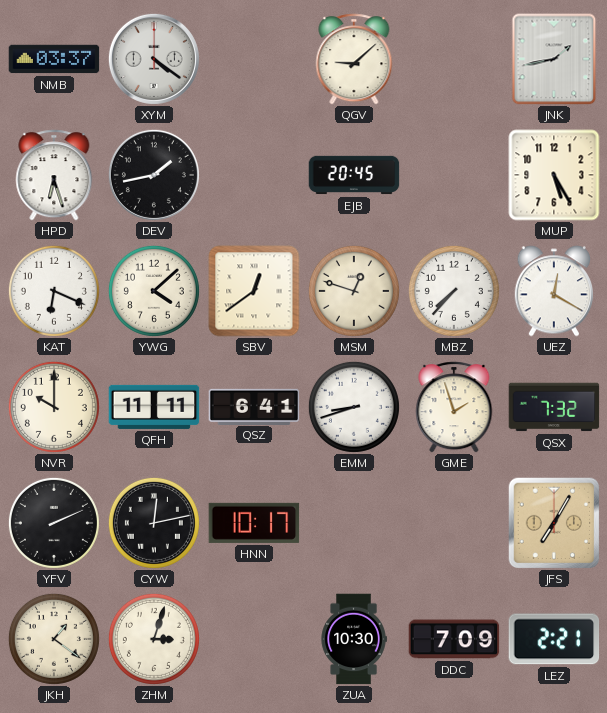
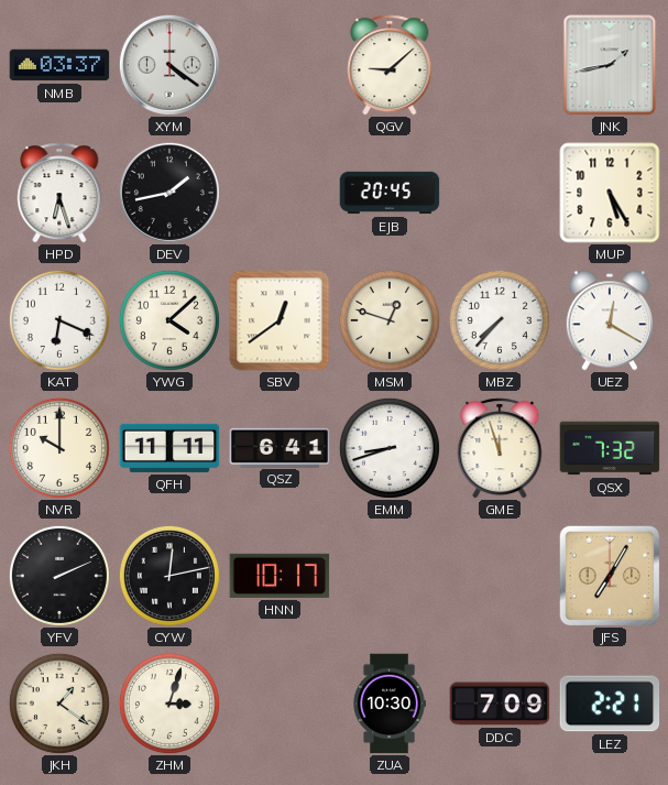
GME: 1:57 -> 11:57 (500, 448)
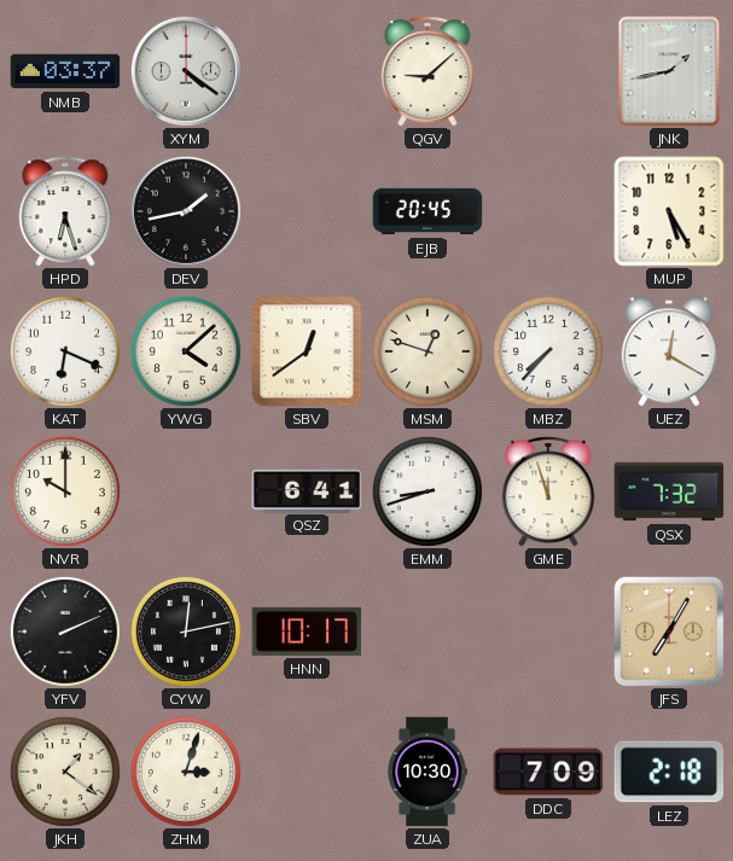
QFH: 11:11 -> none (169, 448)
LEZ: 2:21 -> 2:18 (669, 772)
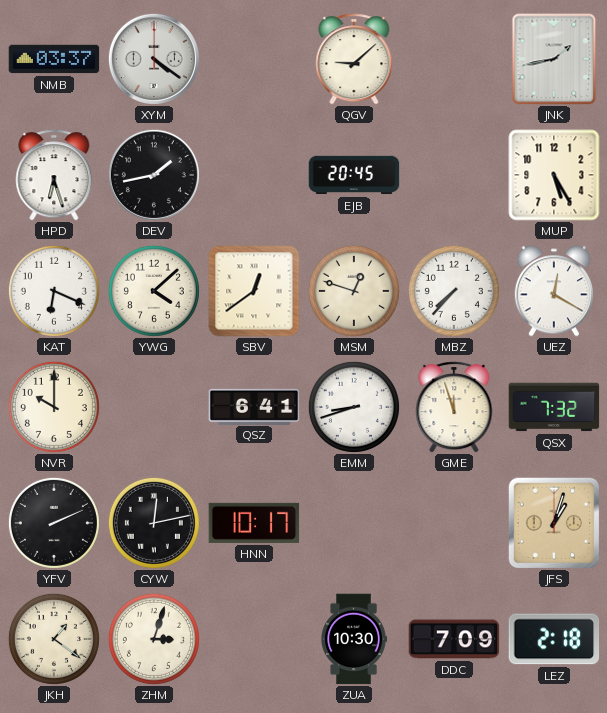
JFS: 7:05 -> 1:03 (554, 523)
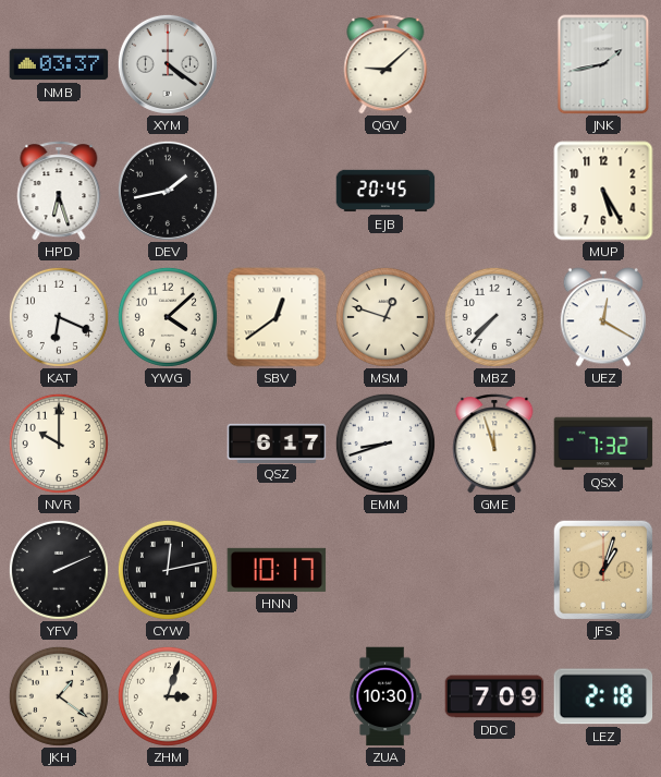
QSZ: 6:41 -> 6:17 (277, 442)
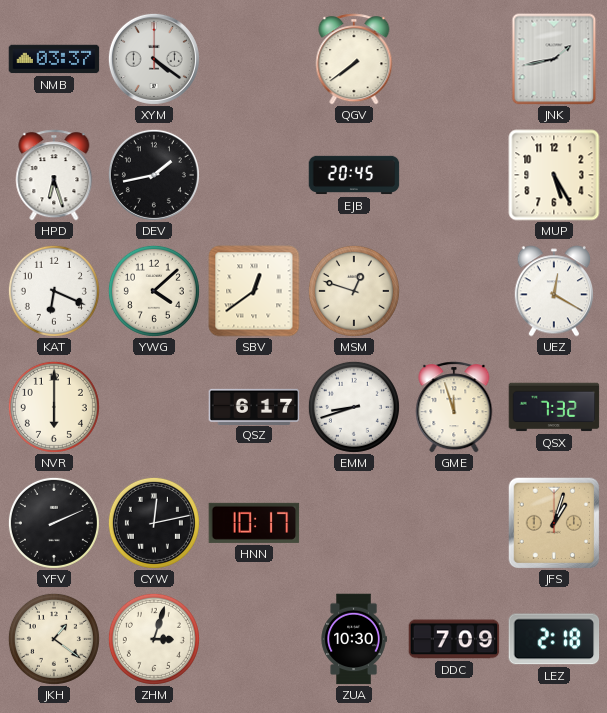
QGV: 9:08 -> 7:39 (354, 59)
MBZ: 7:37 -> none (494, 317)
NVR: 10:00 -> 6:00 (54, 407)
